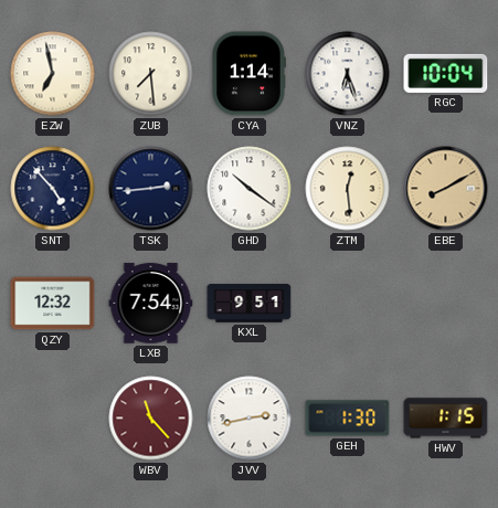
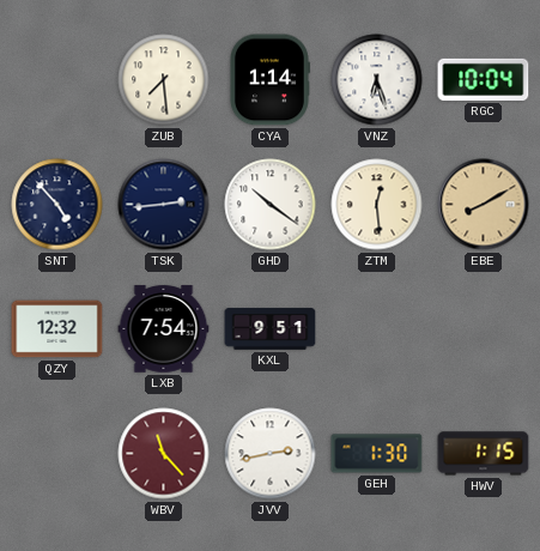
EZW: 6:58 -> none (53, 74)
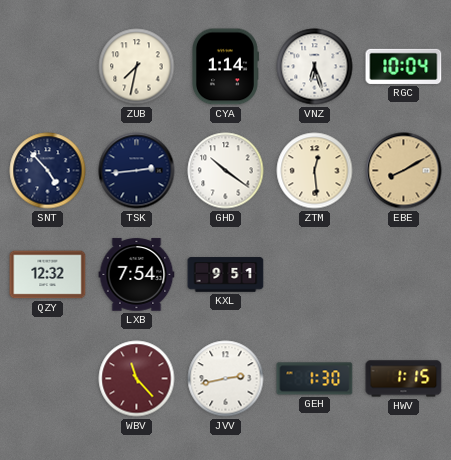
ZUB: 7:29 -> 7:32 (137, 67)
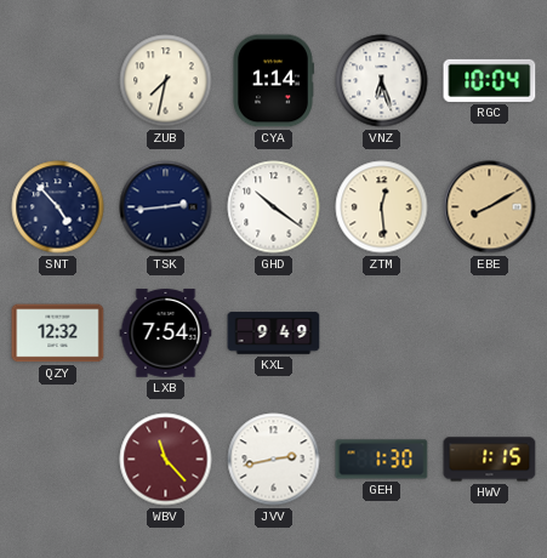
KXL: 9:51 -> 9:49 (274, 334)
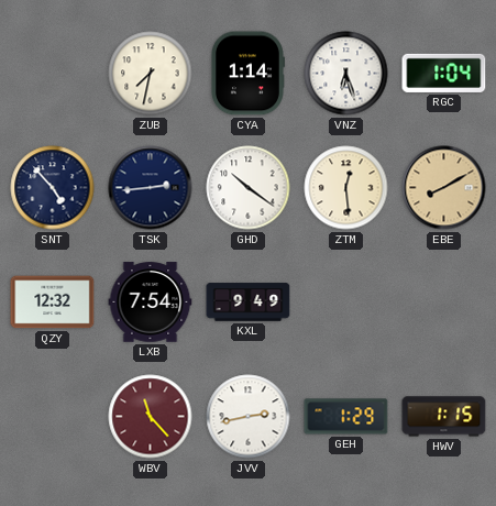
RGC: 10:04 -> 1:04 (444, 73)
GEH: 1:30 -> 1:29 (346, 417)
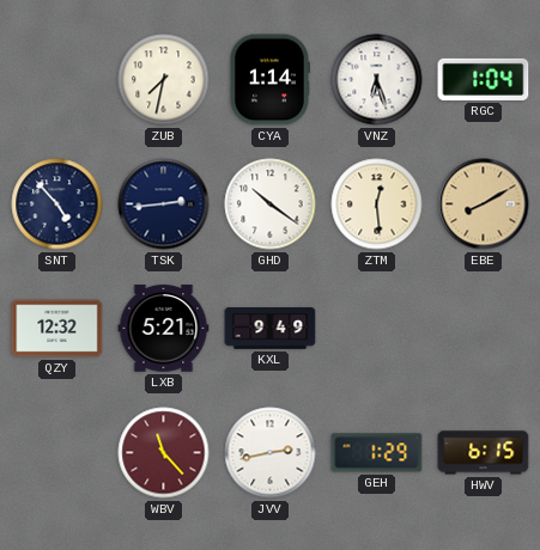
LXB: 7:54 -> 5:21 (164, 329)
HWV: 1:15 -> 6:15 (484, 453)
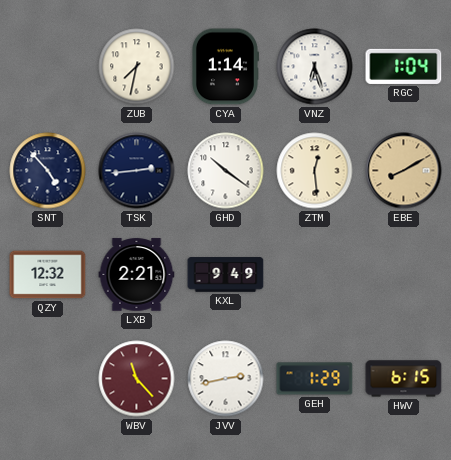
LXB: 5:21 -> 2:21 (137, 275)
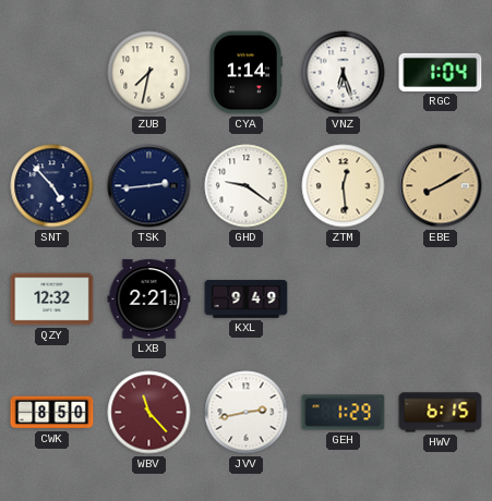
GHD: 10:21 -> 9:21 (247, 186)
CWK: none -> 8:50 (52, 413)
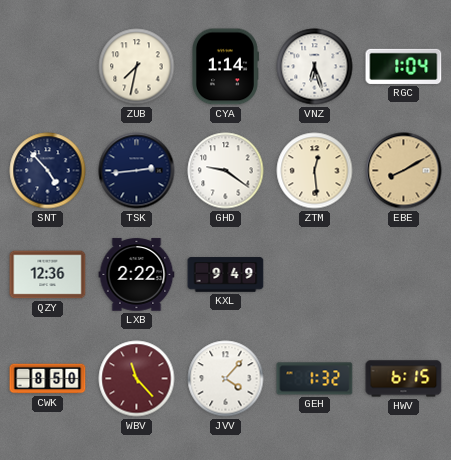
QZY: 12:32 -> 12:36 (48, 275)
LXB: 2:21 -> 2:22 (137, 275)
JVV: 2:43 -> 4:07 (226, 379)
GEH: 1:29 -> 1:32 (315, 379)
